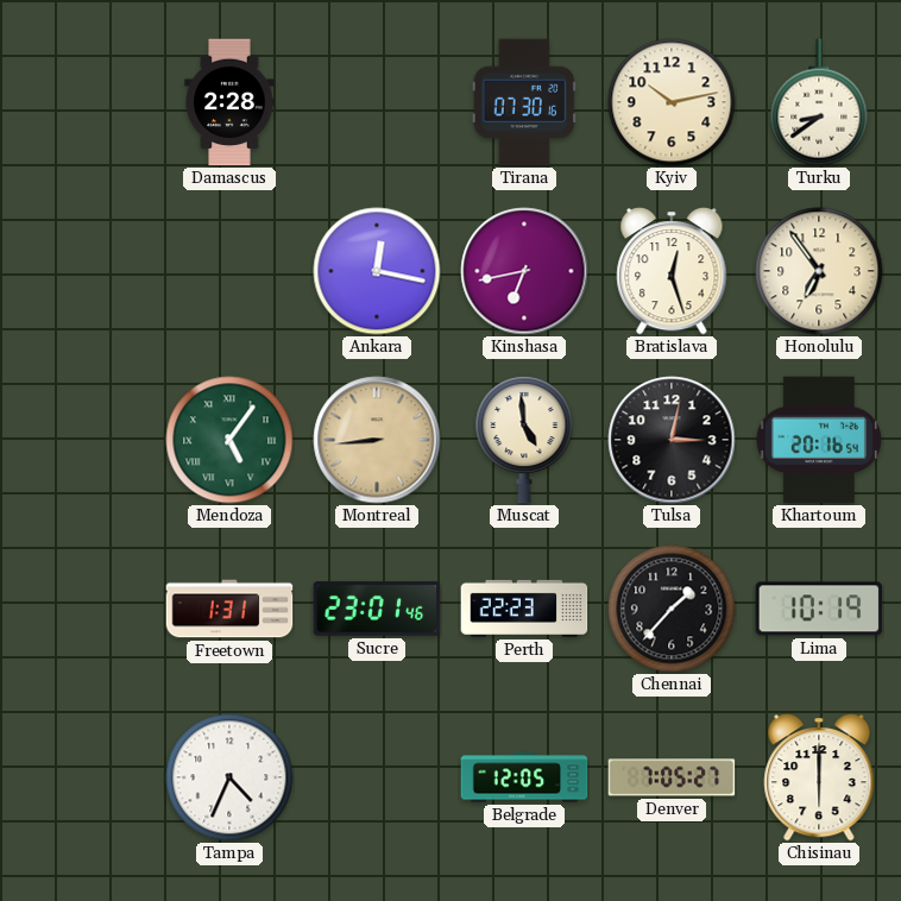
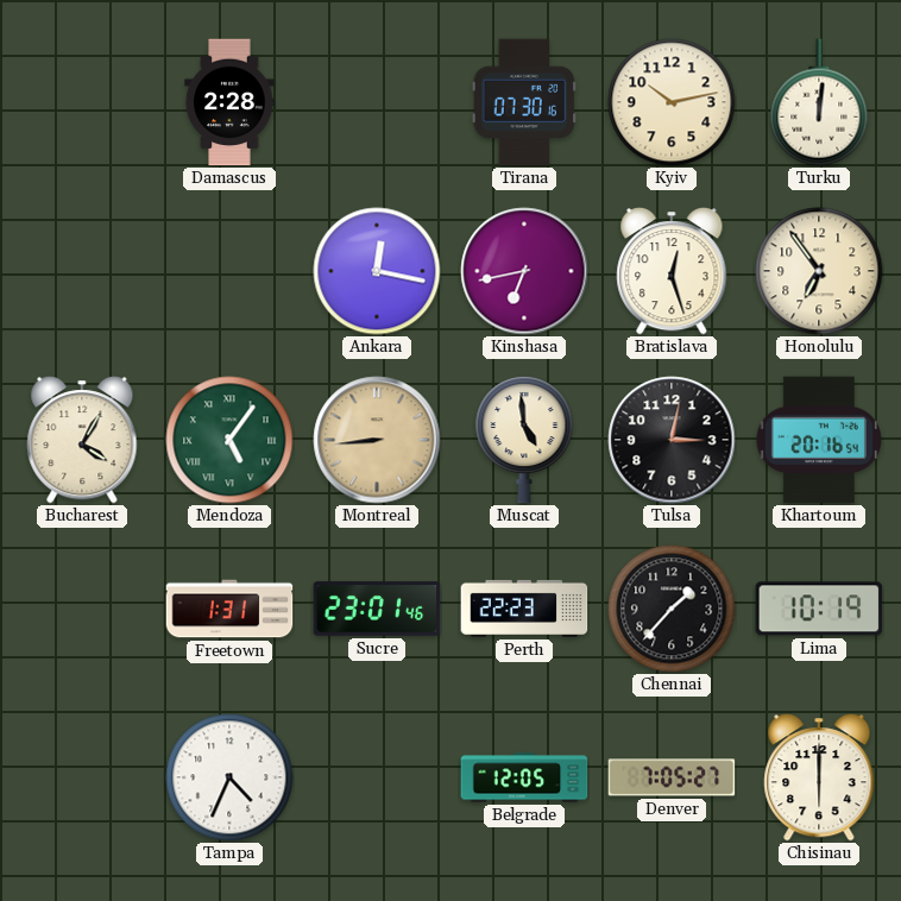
Turku: 8:39 -> 12:01 (819, 102)
Bucharest: none -> 4:05 (82, 441)
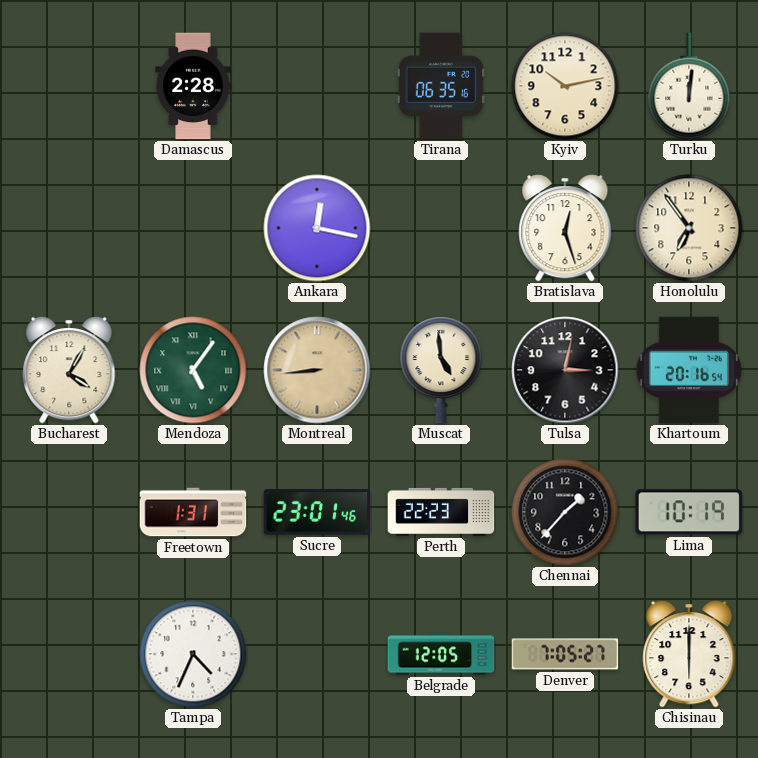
Tirana: 07:30 -> 06:35 (441, 86)
Kinshasa: 6:43 -> none (524, 271)
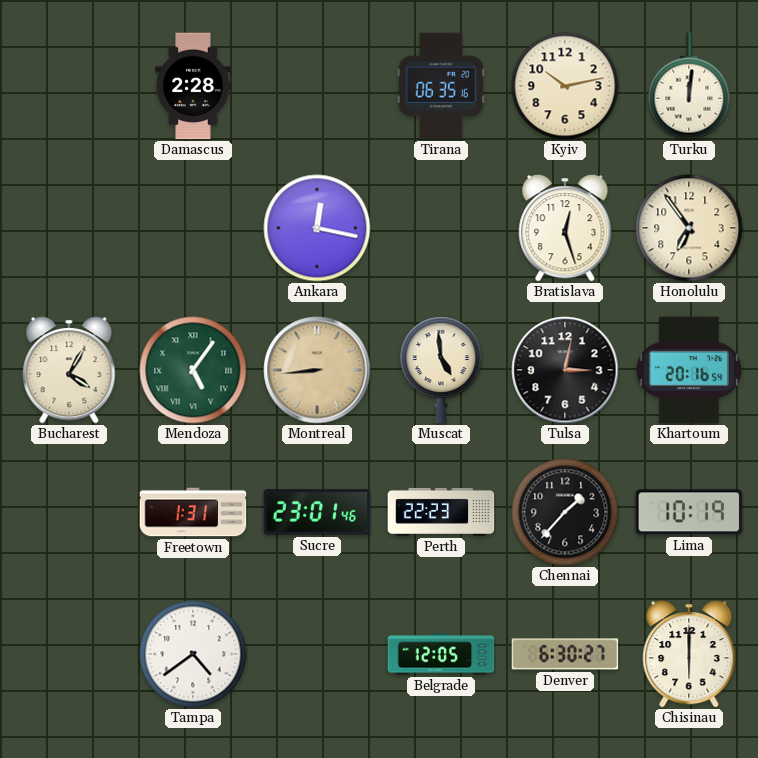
Tampa: 4:34 -> 4:39 (193, 654)
Denver: 7:05 -> 6:30 (565, 654)
